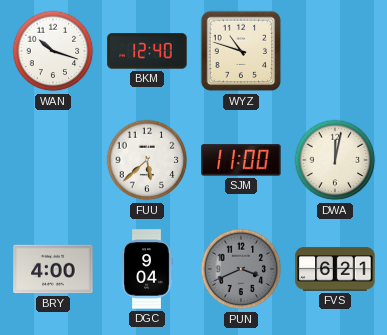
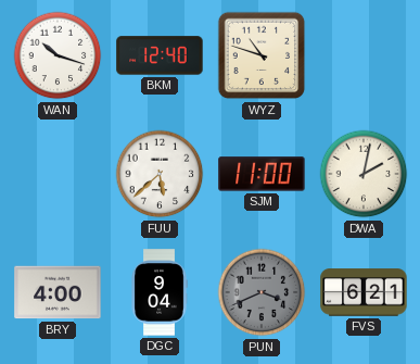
DWA: 12:02 -> 2:02 (364, 174)
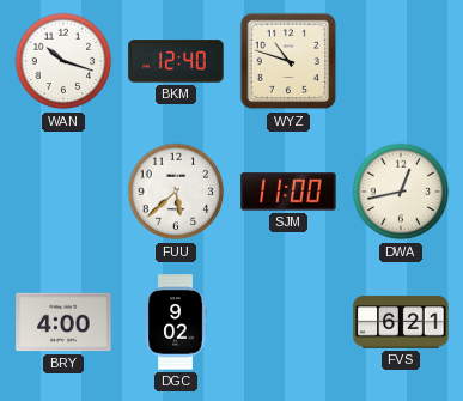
DWA: 2:02 -> 12:43 (401, 192)
DGC: 9:04 -> 9:02 (176, 322)
PUN: 3:41 -> none (262, 292)
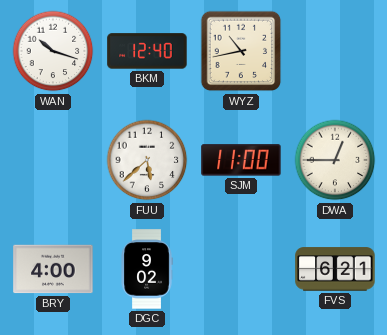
WYZ: 10:48 -> 10:43 (241, 51)
DWA: 12:43 -> 12:45 (335, 160)
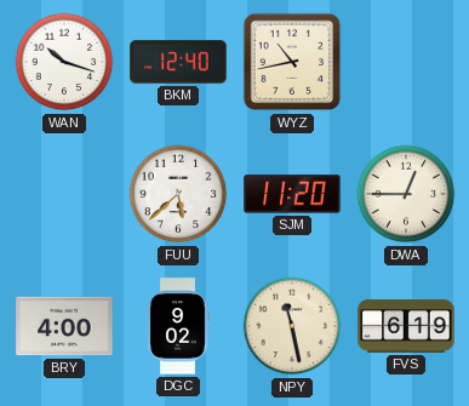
SJM: 11:00 -> 11:20 (292, 194)
NPY: none -> 11:28 (292, 326)
FVS: 6:21 -> 6:19 (406, 326)
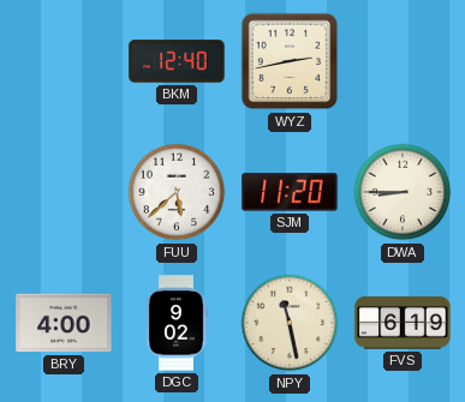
WAN: 10:18 -> none (64, 62)
WYZ: 10:43 -> 2:43 (290, 61)
DWA: 12:45 -> 8:45 (403, 192)
